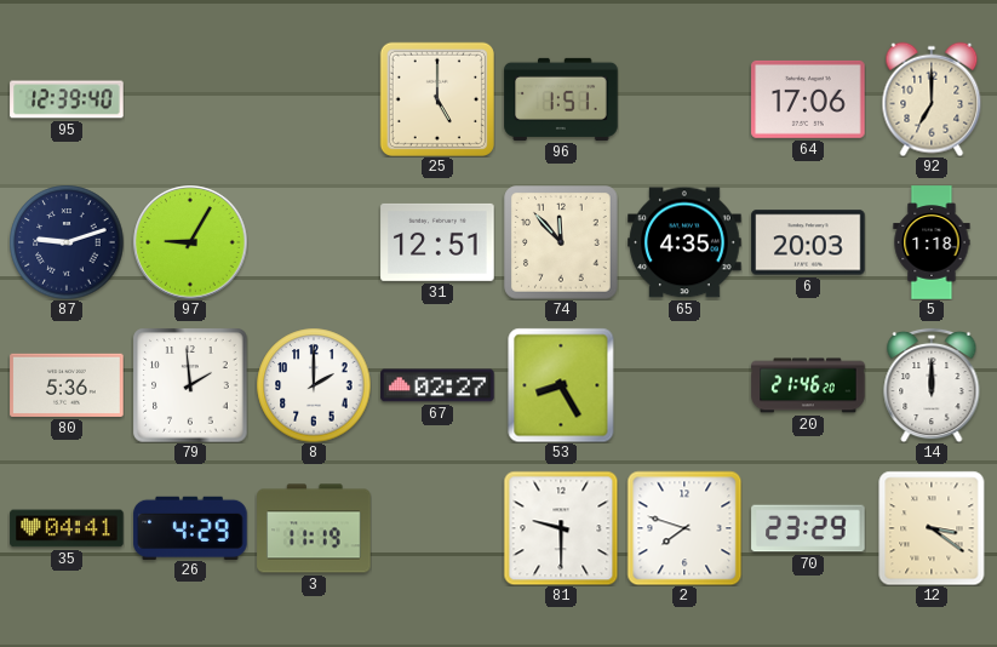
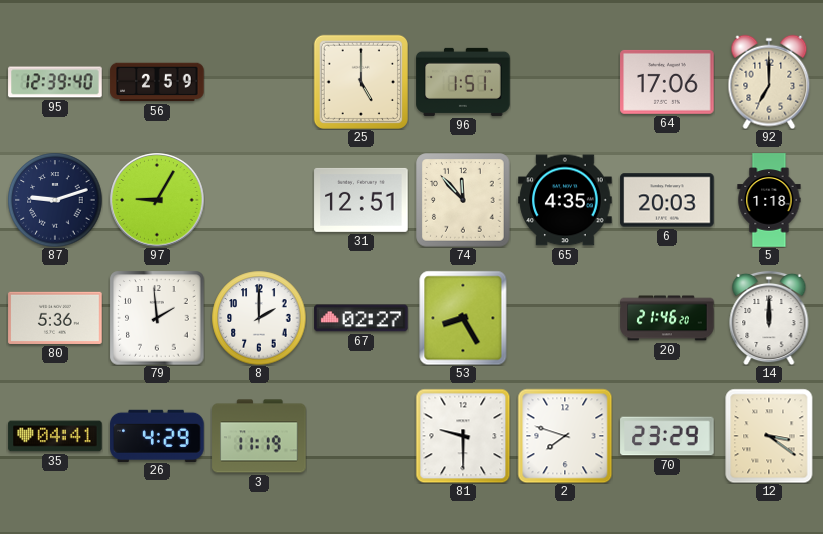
56: none -> 2:59 (157, 82)
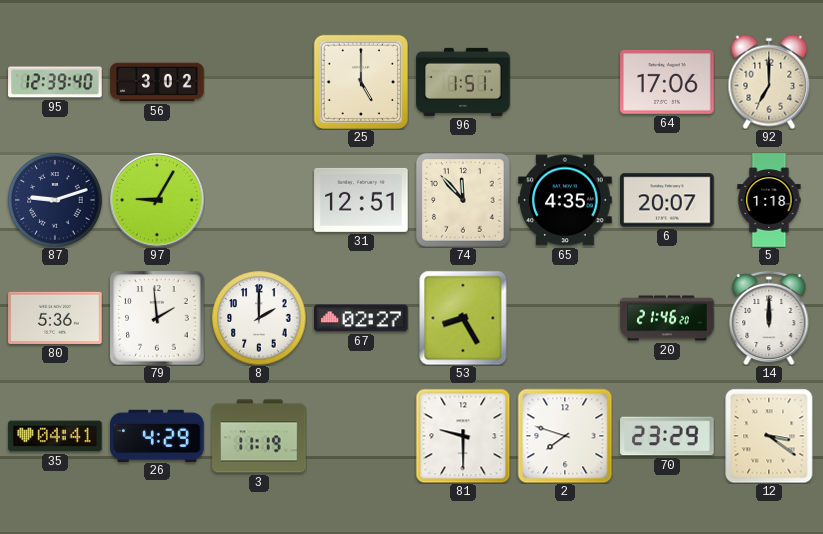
56: 2:59 -> 3:02 (157, 82)
6: 20:03 -> 20:07 (667, 200)
